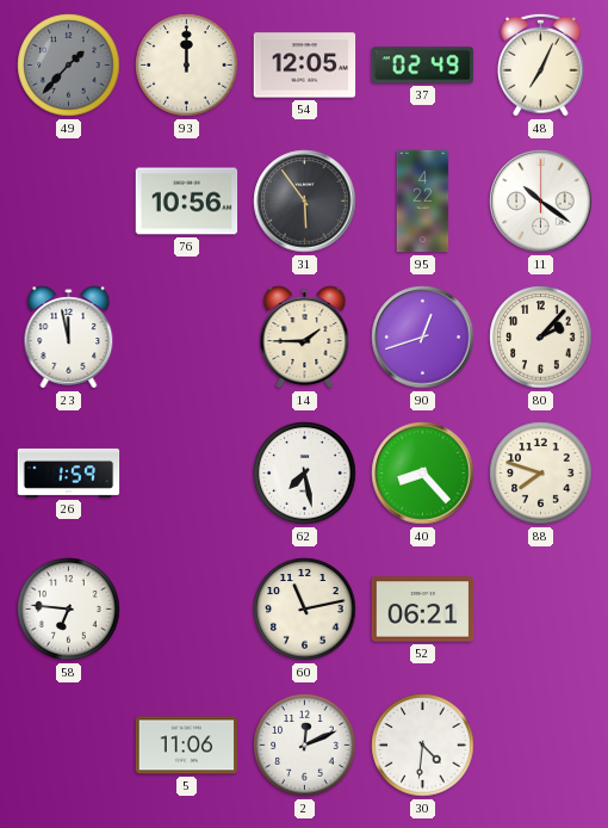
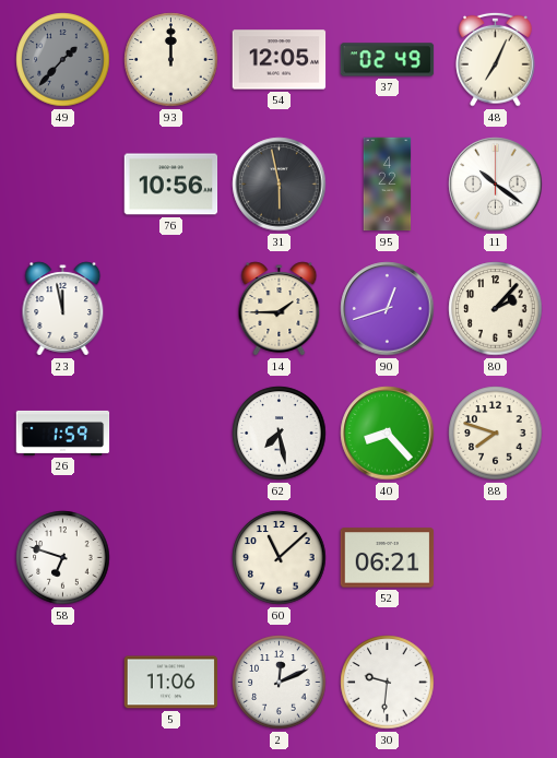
31: 5:54 -> 5:58 (280, 185)
58: 6:46 -> 6:48 (63, 558)
60: 11:13 -> 11:08 (280, 558)
30: 4:31 -> 9:31 (388, 683)
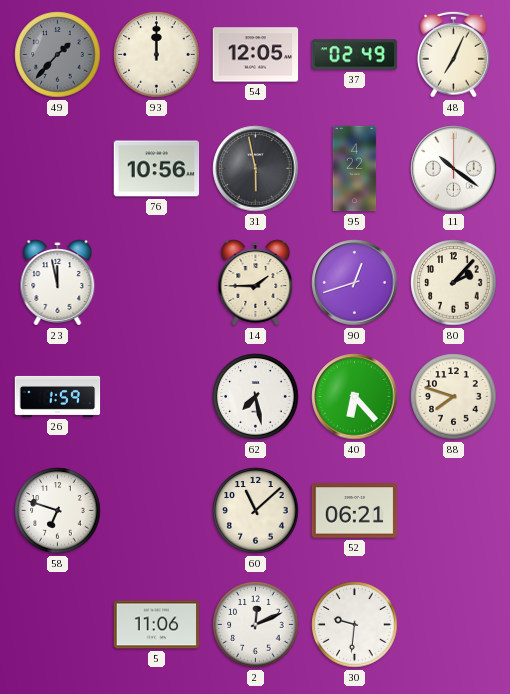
40: 8:23 -> 6:23 (355, 397)
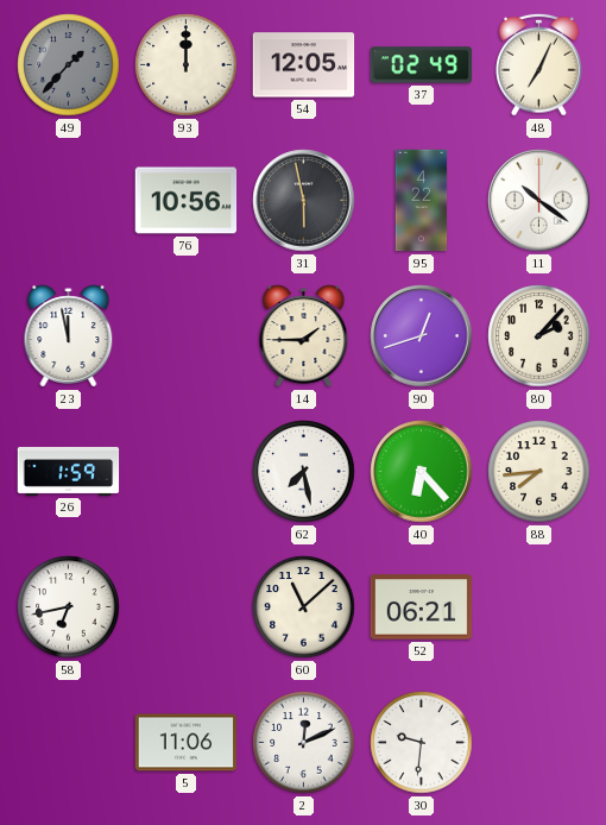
88: 7:48 -> 7:44 (539, 472)
58: 6:48 -> 6:43 (69, 607)
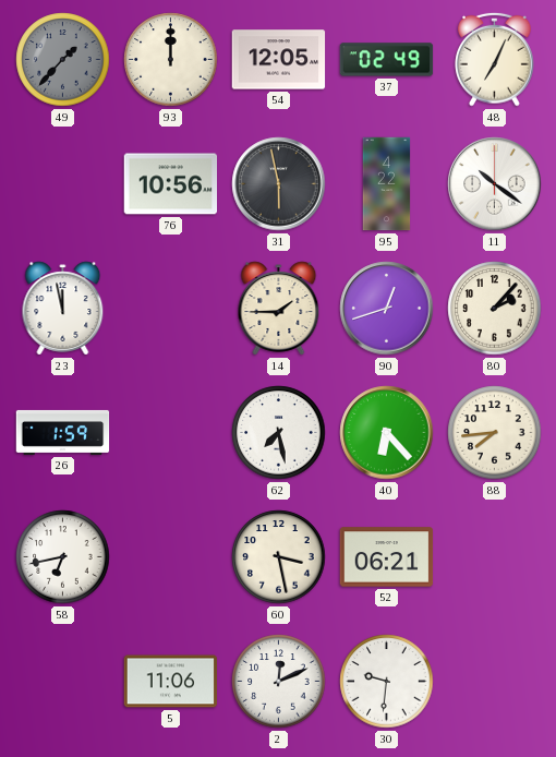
60: 11:08 -> 3:28 (279, 557)
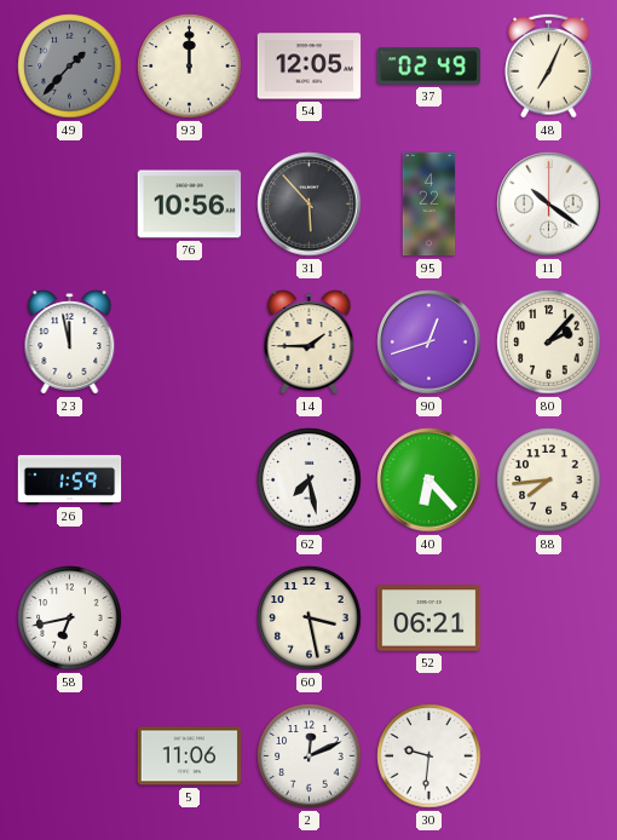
31: 5:58 -> 5:53 (310, 205)
